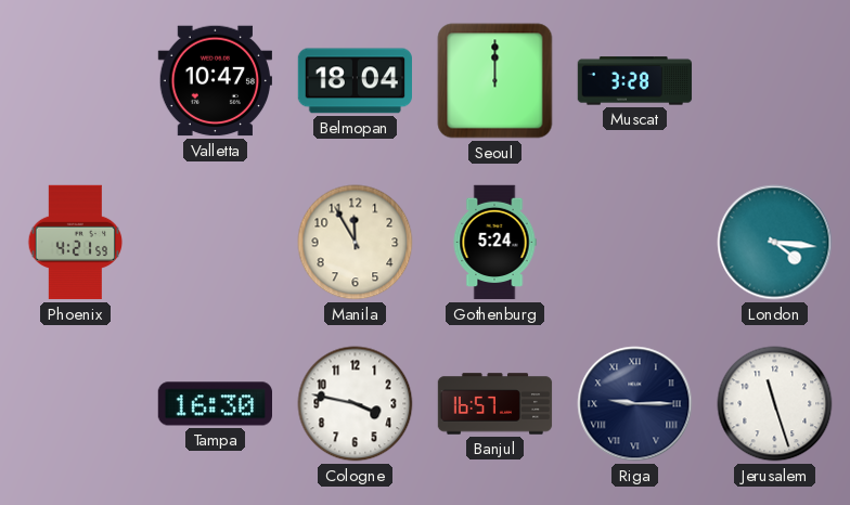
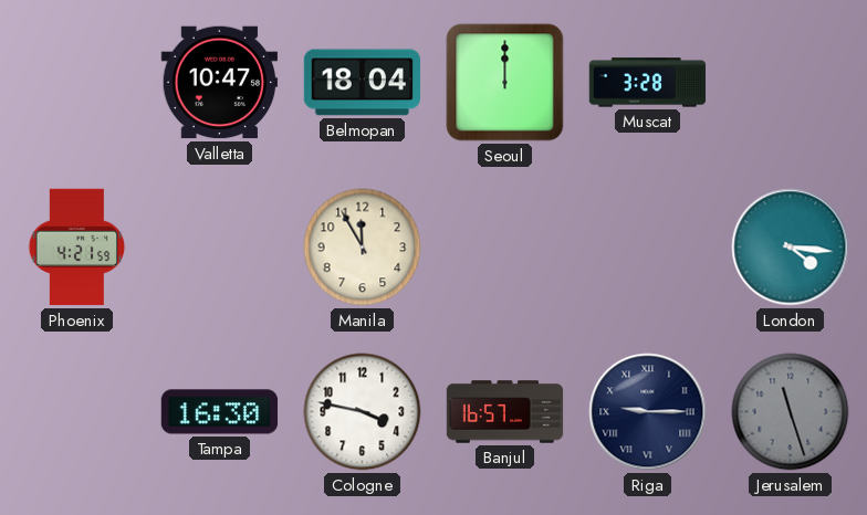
Gothenburg: 5:24 -> none (494, 243)
Jerusalem dial: white -> grey (791, 412)
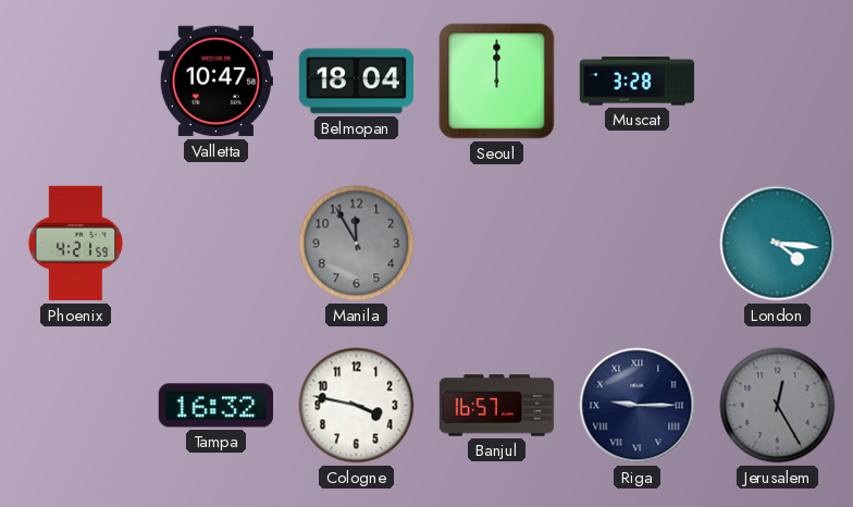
Manila dial: cream -> grey (357, 244)
Tampa: 16:30 -> 16:32 (215, 406)
Jerusalem: 11:27 -> 12:25 (778, 406)
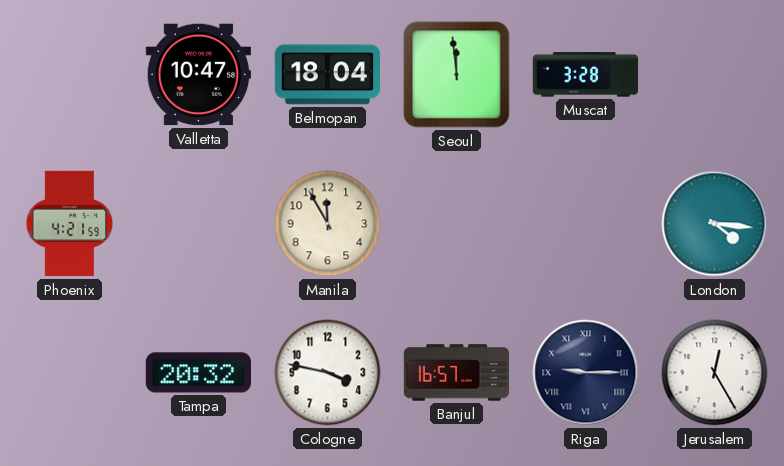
Seoul: 12:00 -> 11:59 (457, 75)
Manila dial: grey -> cream (328, 224)
Tampa: 16:32 -> 20:32 (198, 373)
Jerusalem dial: grey -> white (715, 373)
